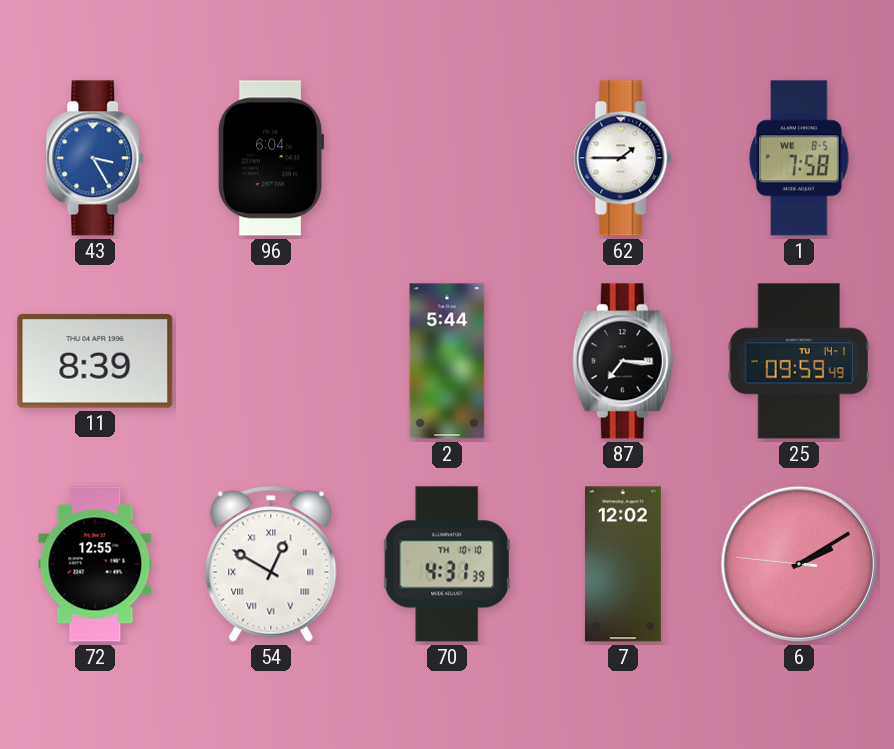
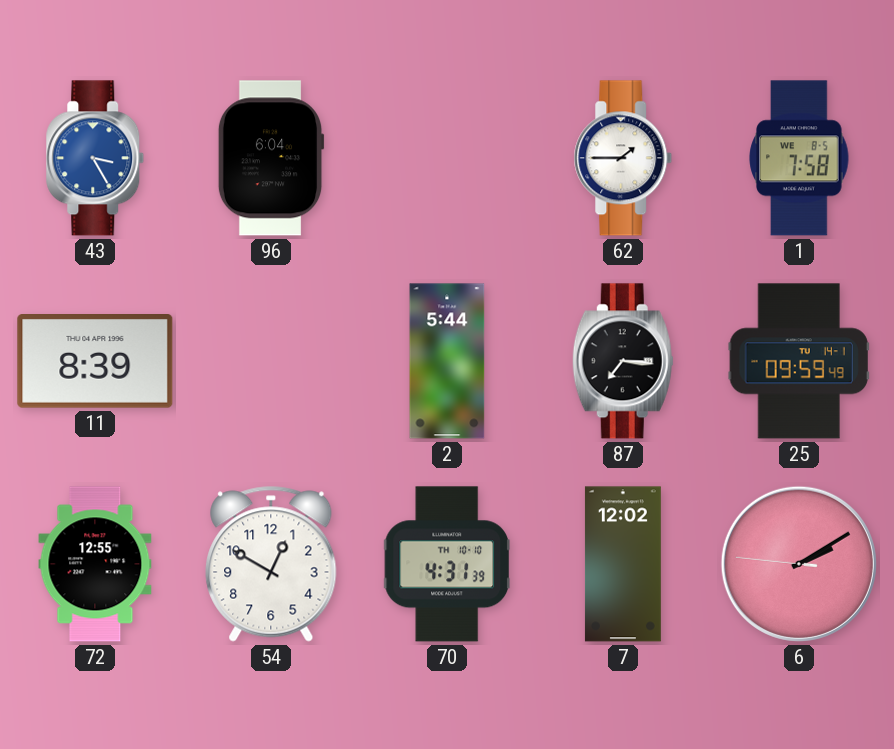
54 numerals: Roman -> Arabic (271, 564)
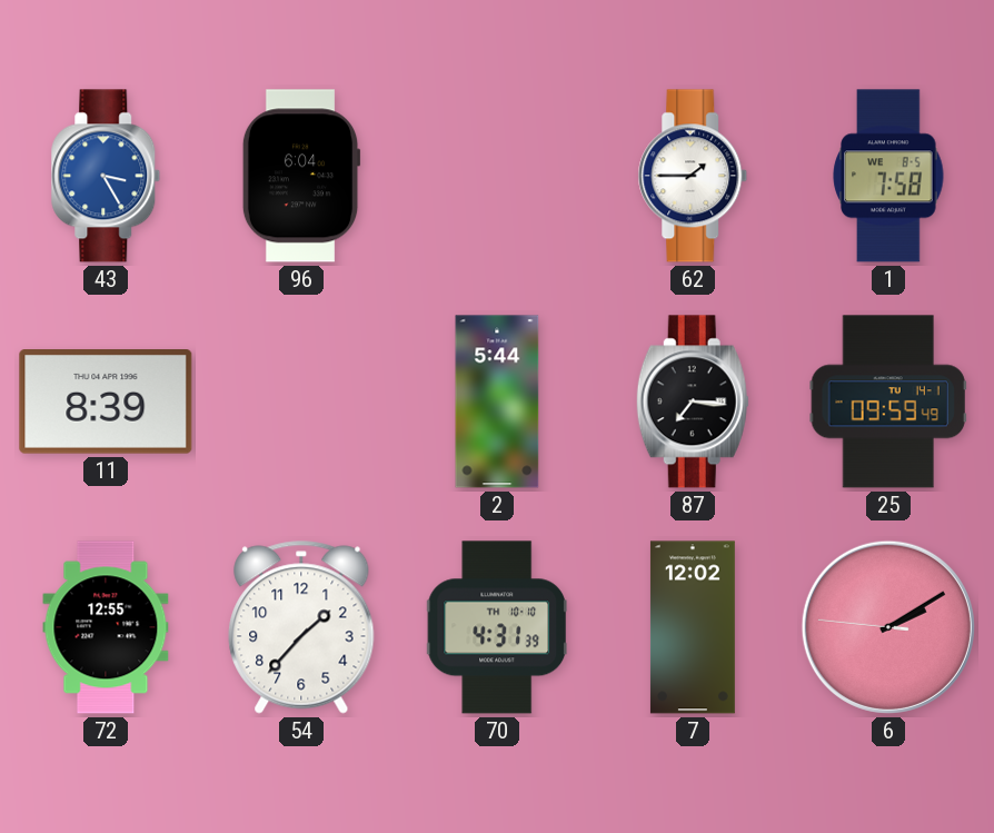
54: 12:50 -> 1:37 (301, 627)
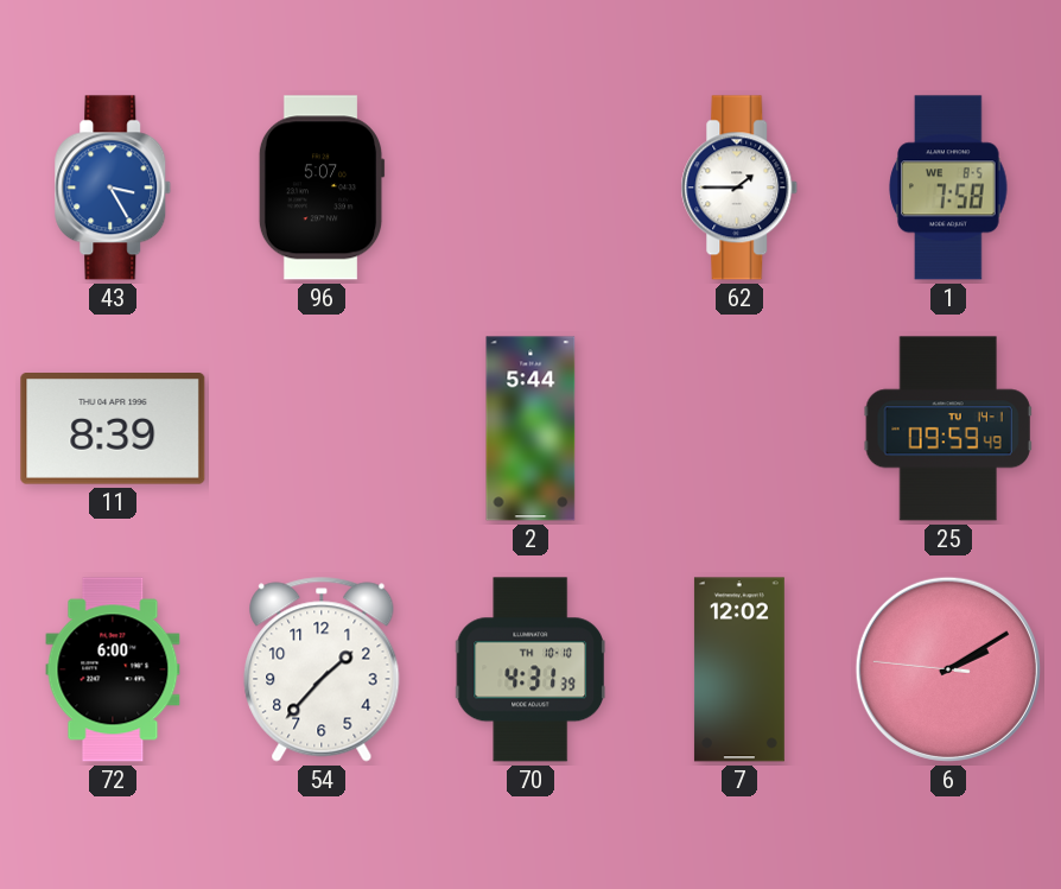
96: 6:04 -> 5:07 (322, 188)
87: 7:16 -> none (693, 401)
72: 12:55 -> 6:00 (113, 669)
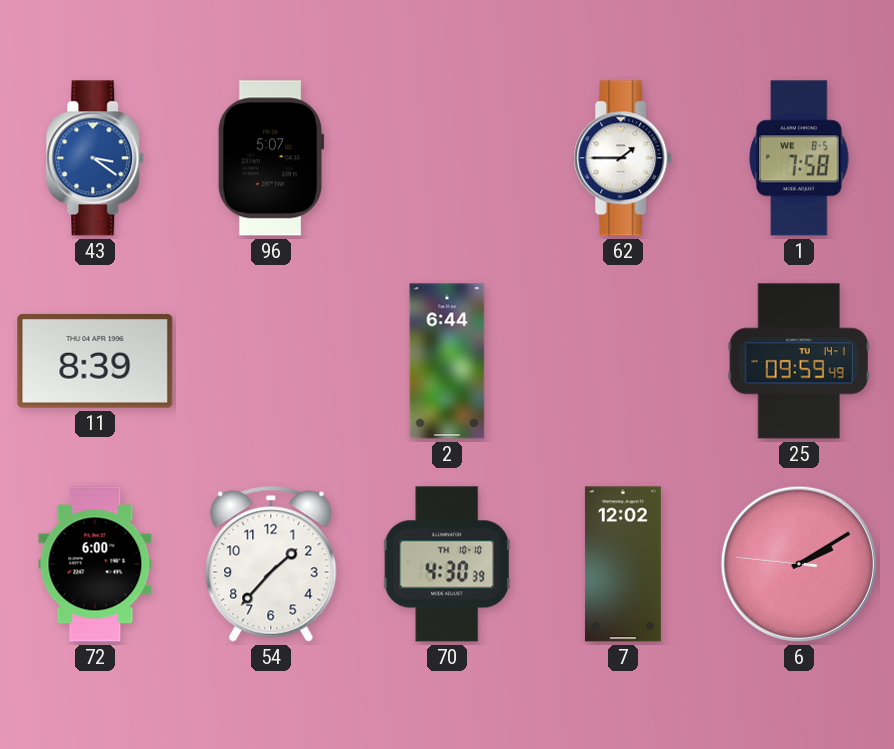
43: 3:25 -> 3:21 (95, 158)
2: 5:44 -> 6:44 (447, 361)
70: 4:31 -> 4:30 (447, 564)
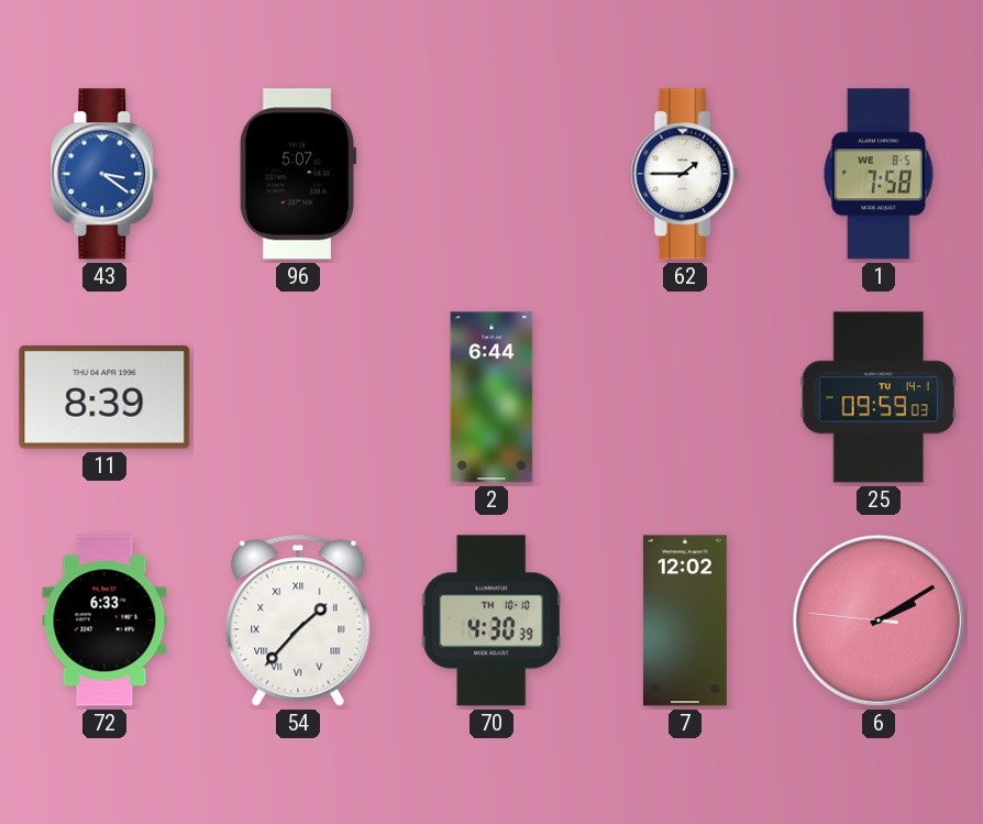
25: 09:59:49 -> 09:59:03 (879, 397)
72: 6:00 -> 6:33 (104, 620)
54 numerals: Arabic -> Roman (298, 620)
